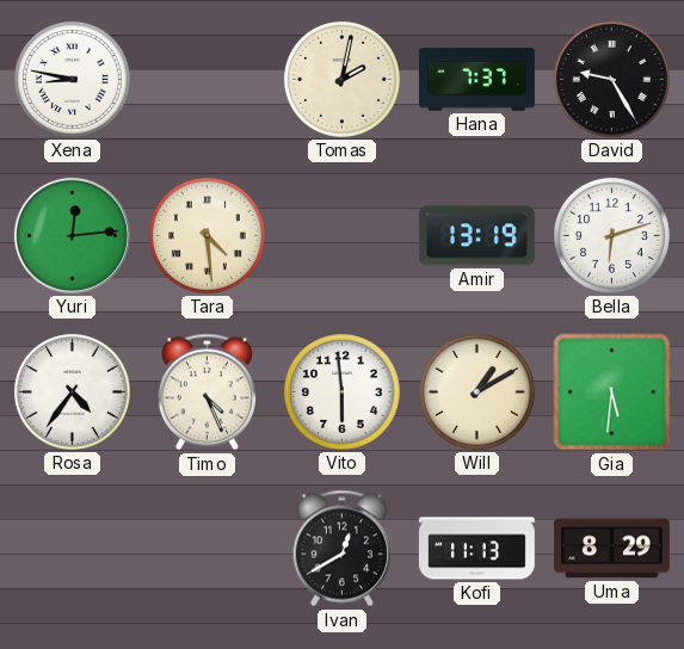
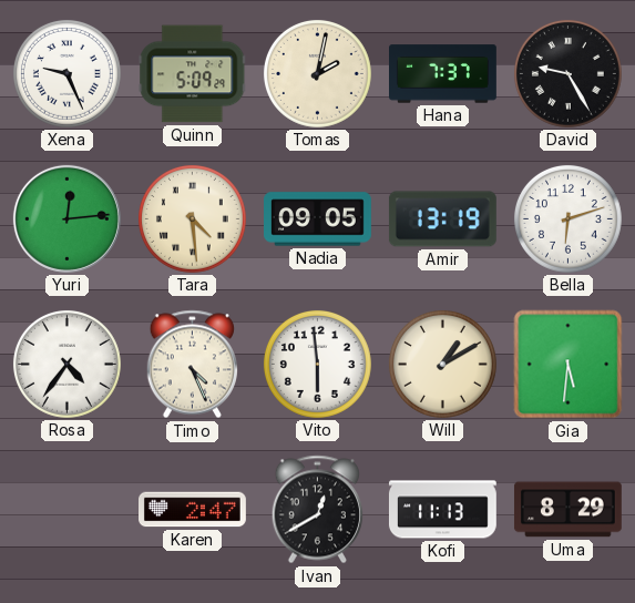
Xena: 8:47 -> 9:26 (66, 73)
Quinn: none -> 5:09 (193, 74)
Nadia: none -> 09:05 (318, 219)
Karen: none -> 2:47 (193, 510)
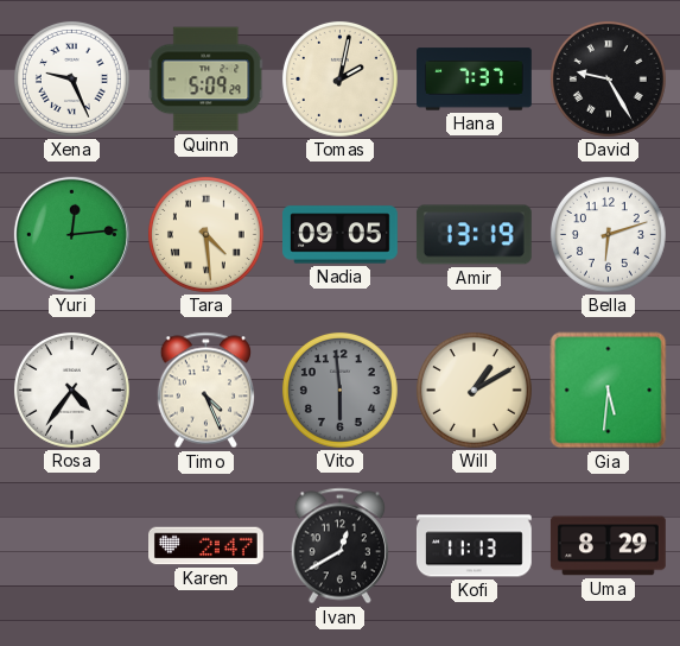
Vito dial: white -> grey (339, 389)
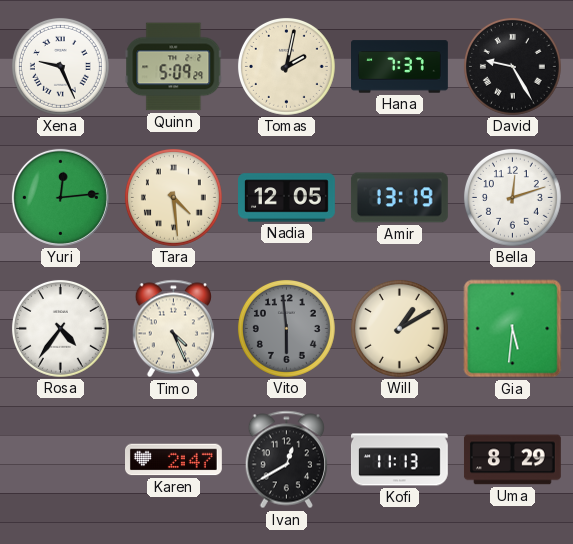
Nadia: 09:05 -> 12:05 (287, 198)
Bella: 6:12 -> 12:12 (512, 197)
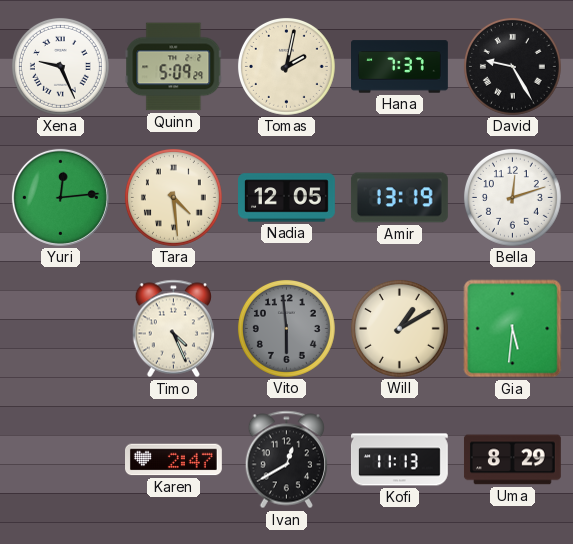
Rosa: 4:36 -> none (60, 328)
